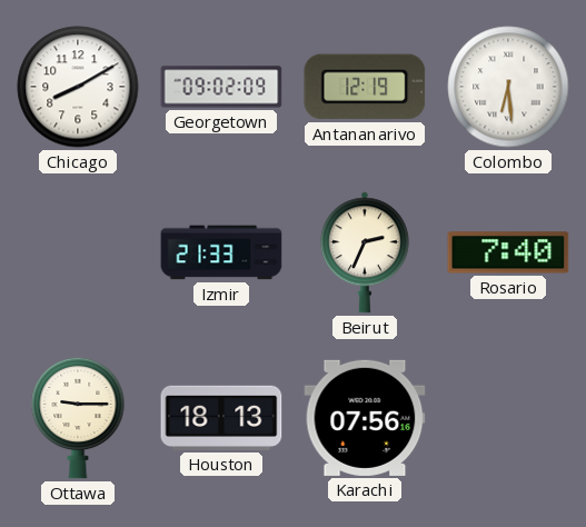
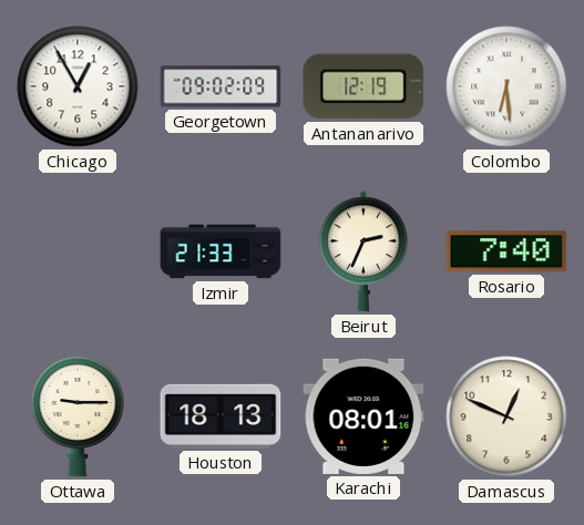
Chicago: 8:10 -> 12:55 (78, 86)
Karachi: 07:56 -> 08:01 (363, 416)
Damascus: none -> 12:49 (506, 416)
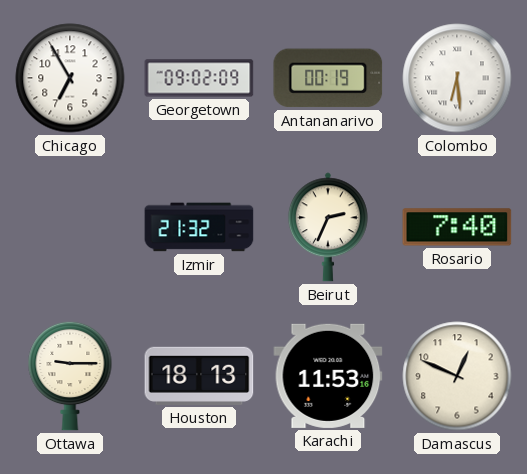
Chicago: 12:55 -> 6:55 (70, 78)
Antananarivo: 12:19 -> 00:19 (328, 78)
Izmir: 21:33 -> 21:32 (199, 227)
Karachi: 08:01 -> 11:53 (328, 376)
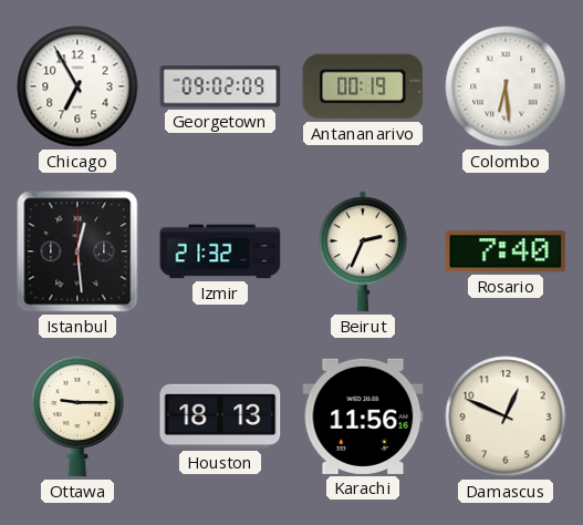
Istanbul: none -> 12:29 (77, 251)
Karachi: 11:53 -> 11:56 (363, 416)
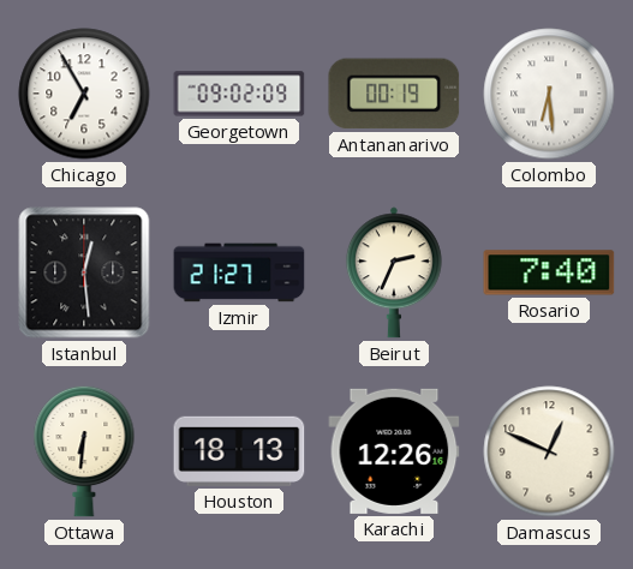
Izmir: 21:32 -> 21:27 (239, 272)
Ottawa: 9:15 -> 6:31 (84, 451)
Karachi: 11:56 -> 12:26 (394, 451)
